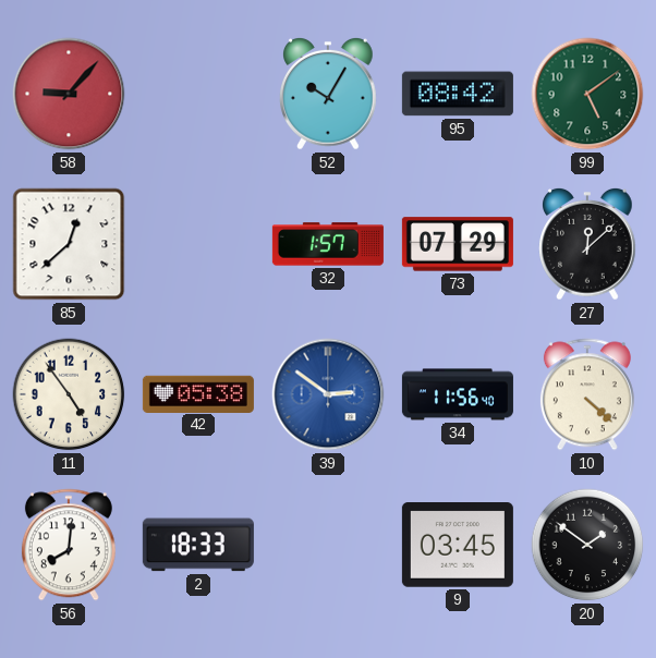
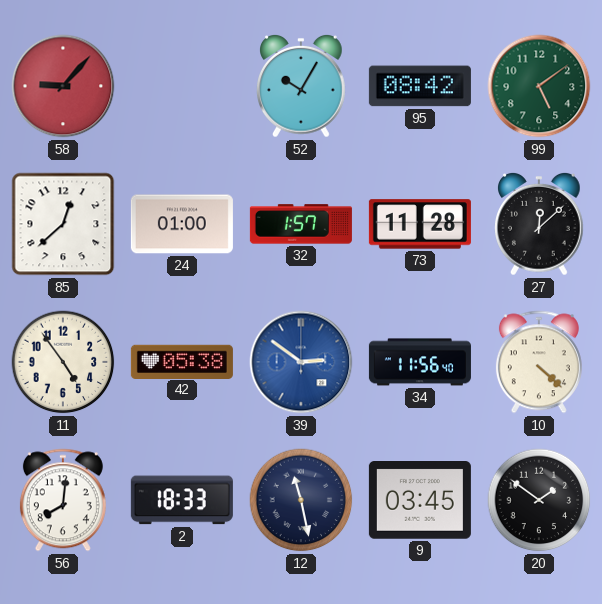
24: none -> 01:00 (182, 224)
73: 07:29 -> 11:28 (420, 224)
12: none -> 11:28 (301, 500)
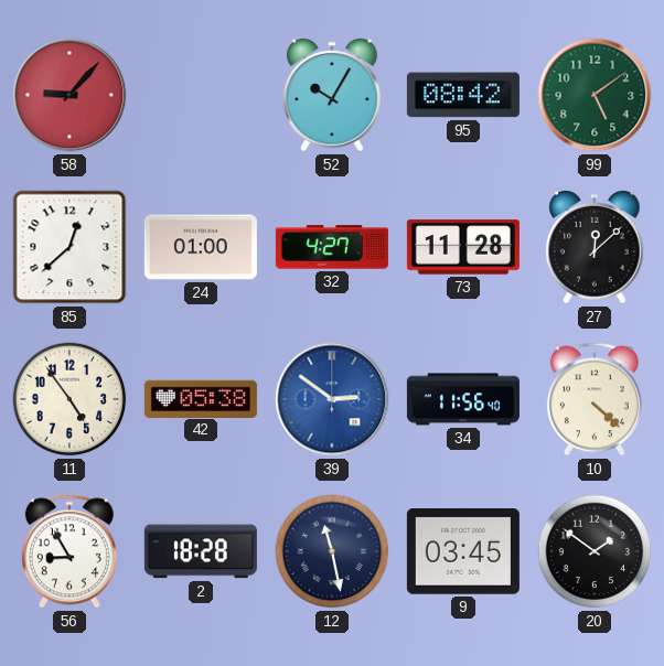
32: 1:57 -> 4:27 (332, 247)
56: 8:01 -> 8:55 (69, 551)
2: 18:33 -> 18:28 (201, 551)
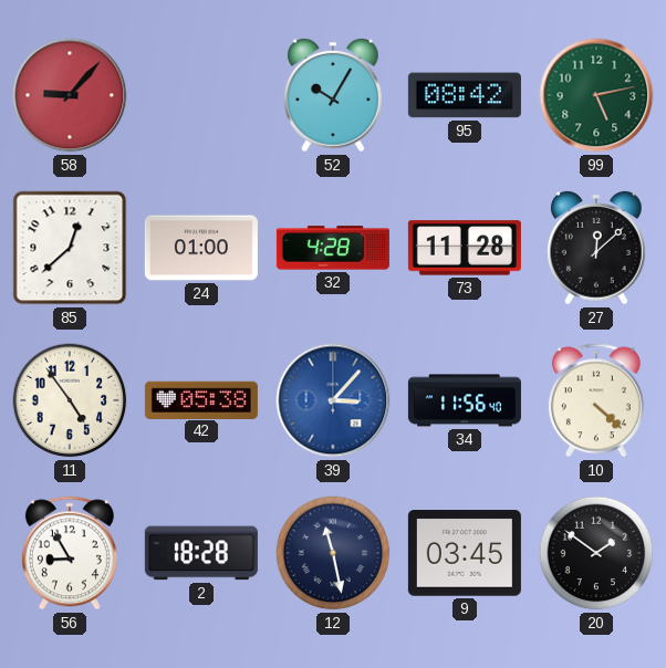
99: 5:09 -> 5:13 (596, 95)
32: 4:27 -> 4:28 (333, 248)
39: 2:51 -> 3:07 (333, 400)
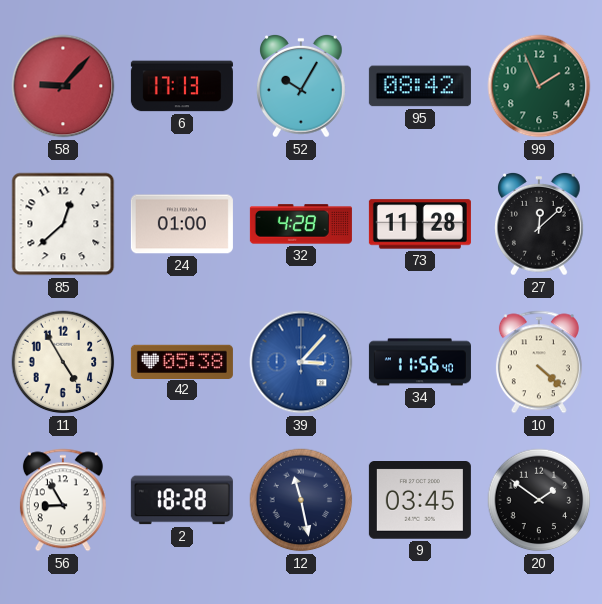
6: none -> 17:13 (182, 86)
99: 5:13 -> 1:56 (539, 86)
11: 4:54 -> 4:55 (63, 362)
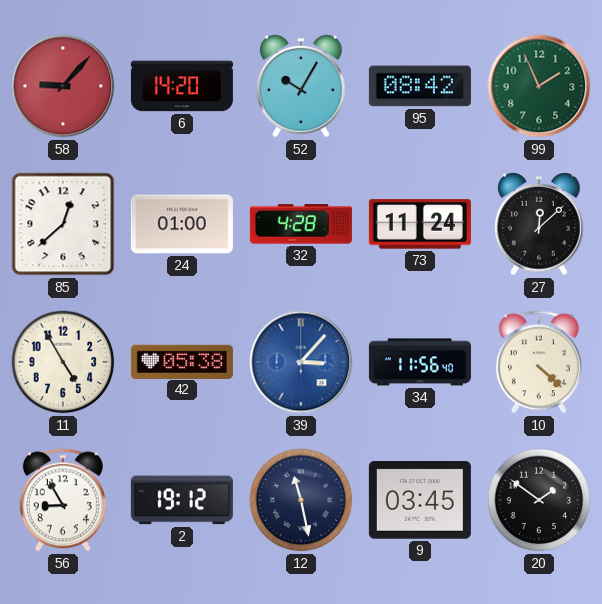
6: 17:13 -> 14:20 (182, 86)
73: 11:28 -> 11:24 (420, 224)
2: 18:28 -> 19:12 (182, 500)
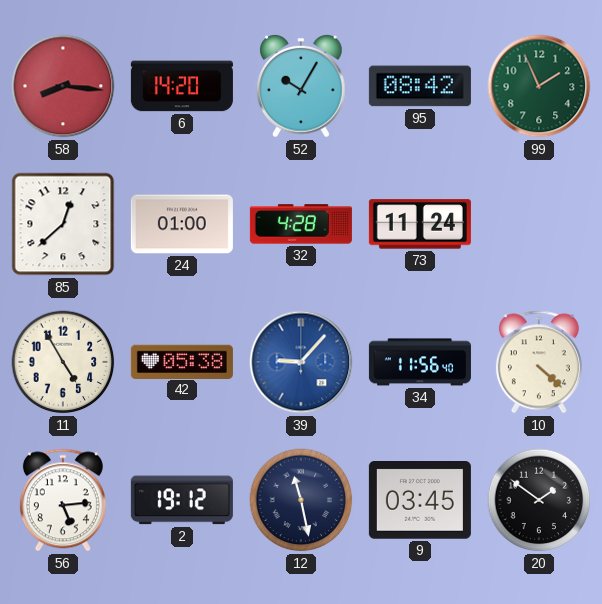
58: 9:07 -> 8:16 (63, 86)
27: 12:08 -> none (540, 224)
39: 3:07 -> 9:07 (301, 362)
56: 8:55 -> 5:14 (63, 500)
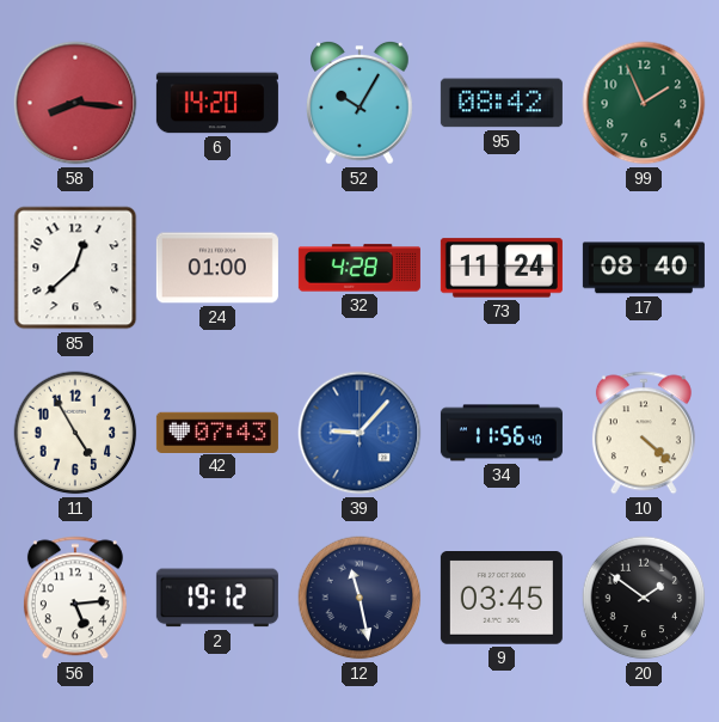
17: none -> 08:40 (644, 268)
42: 05:38 -> 07:43 (217, 432)
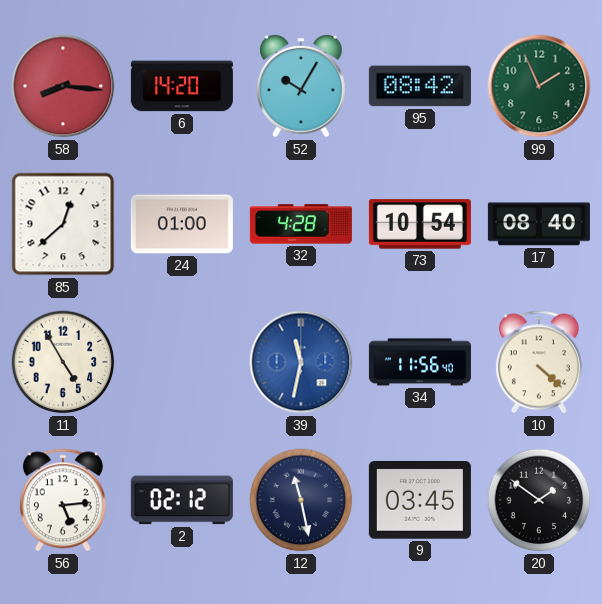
73: 11:24 -> 10:54 (420, 224)
42: 07:43 -> none (217, 432)
39: 9:07 -> 11:32 (301, 362)
2: 19:12 -> 02:12 (182, 500)
